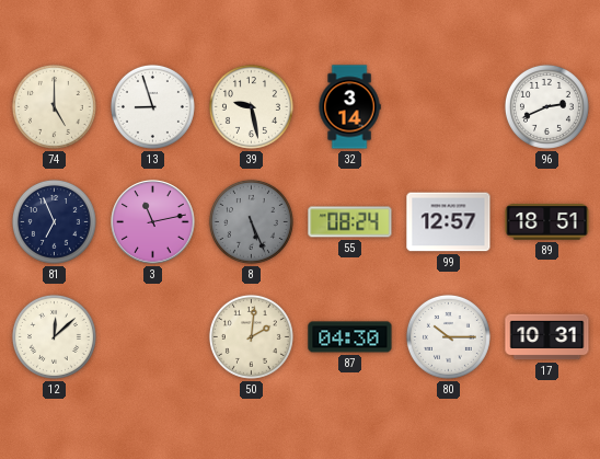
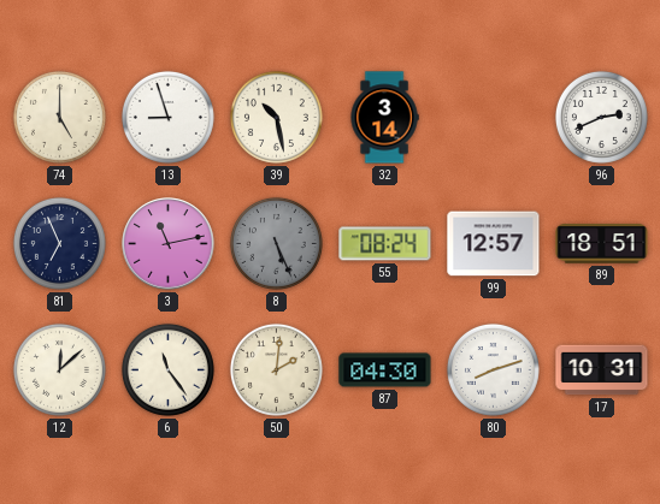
39: 9:28 -> 10:28 (276, 117)
6: none -> 11:24 (167, 369)
80: 10:15 -> 8:12 (493, 369)
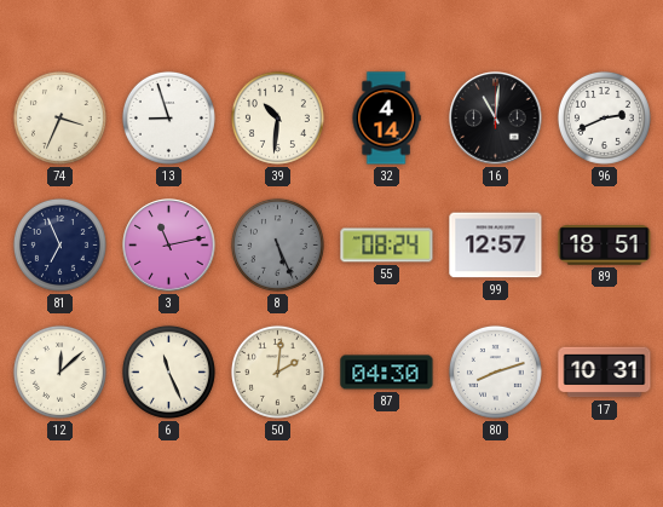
74: 5:00 -> 3:34 (59, 117)
39: 10:28 -> 10:31 (277, 117)
32: 3:14 -> 4:14 (386, 119)
16: none -> 11:01 (496, 119)
6: 11:24 -> 11:26 (168, 371)
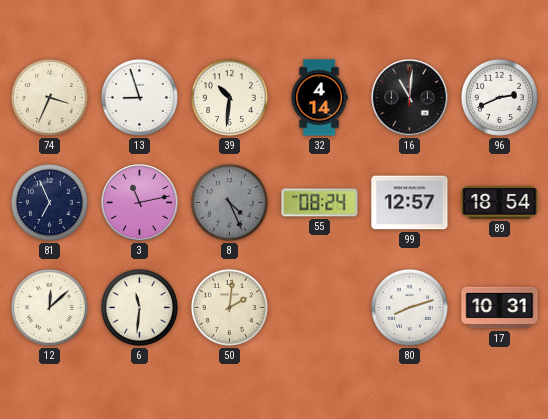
8: 5:26 -> 4:26 (229, 202)
89: 18:51 -> 18:54 (500, 203)
6: 11:26 -> 11:31 (139, 307)
87: 04:30 -> none (387, 373)
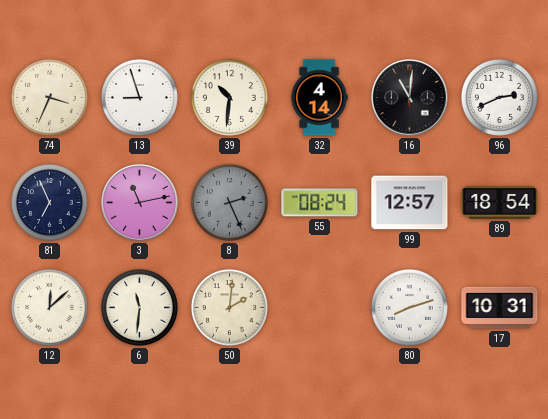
8: 4:26 -> 2:26 (229, 202)
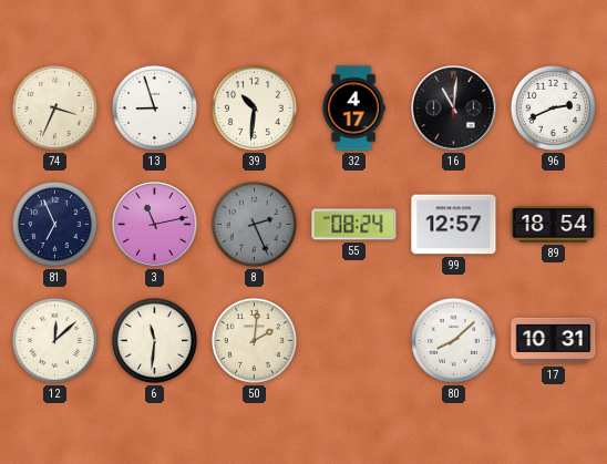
32: 4:14 -> 4:17 (353, 109)
80: 8:12 -> 8:08 (453, 340)
